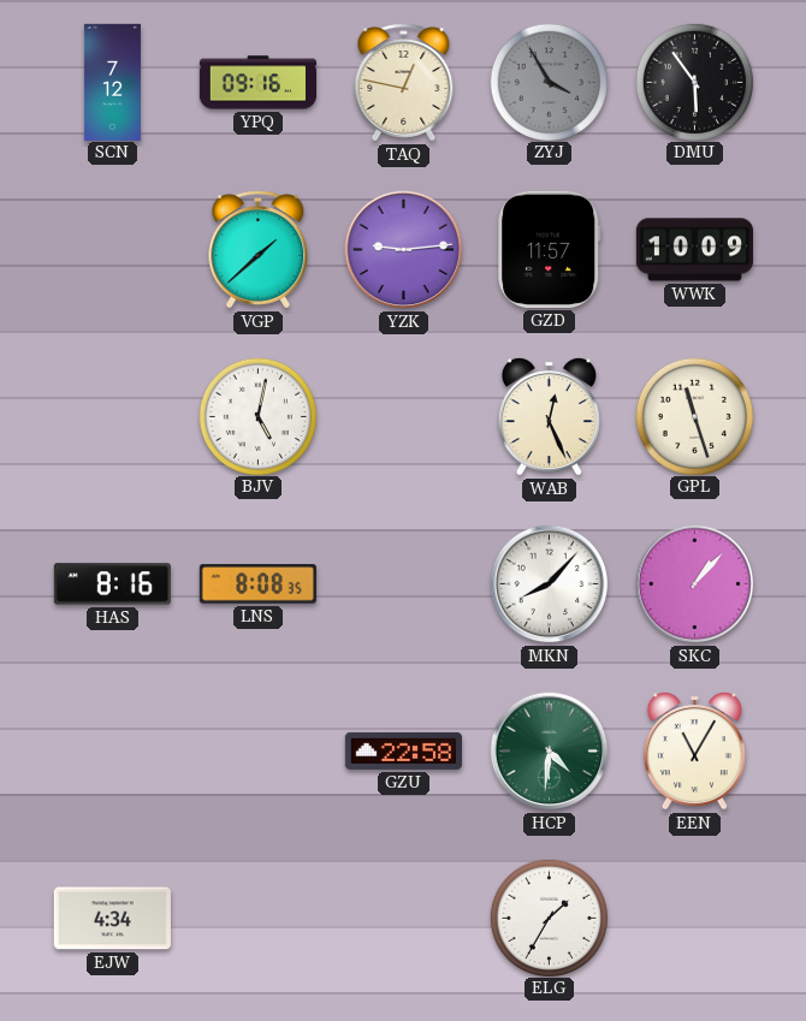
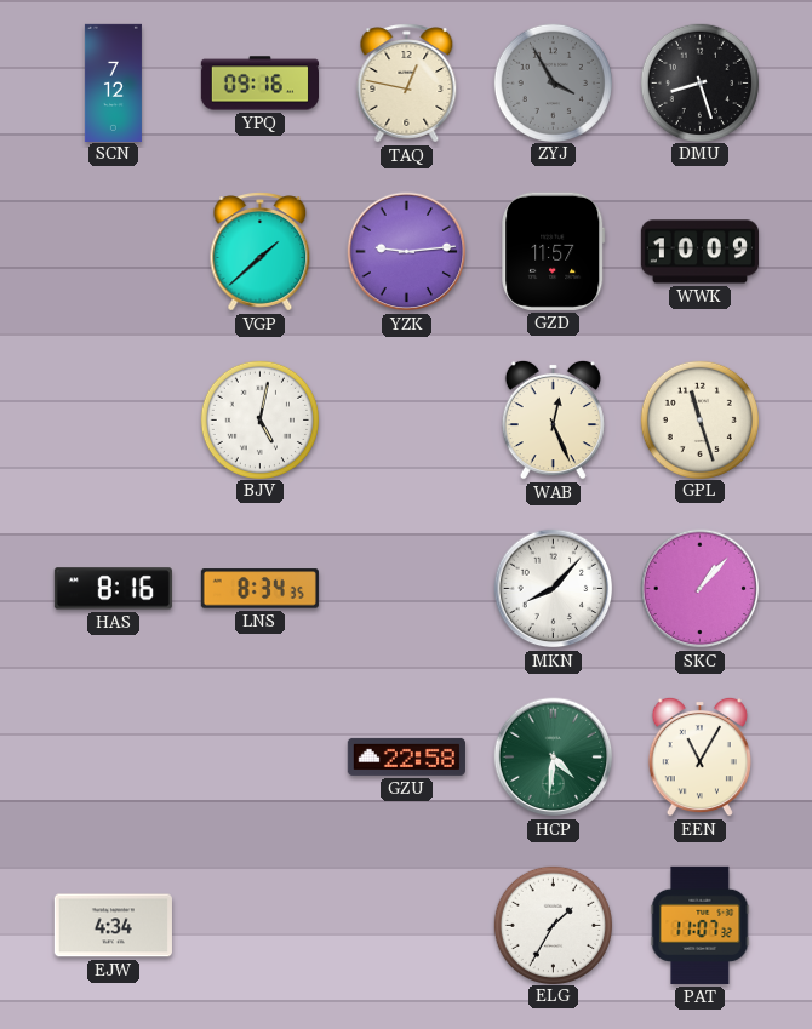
DMU: 5:54 -> 8:27 (699, 82)
LNS: 8:08 -> 8:34 (259, 589)
PAT: none -> 11:07 (701, 925)
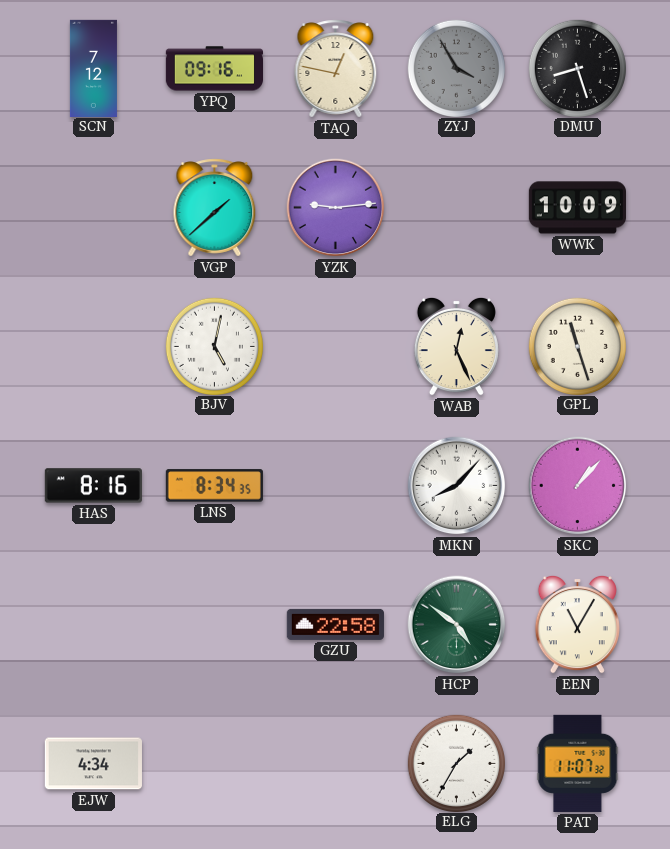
GZD: 11:57 -> none (554, 251)
HCP: 4:31 -> 4:51 (457, 625)
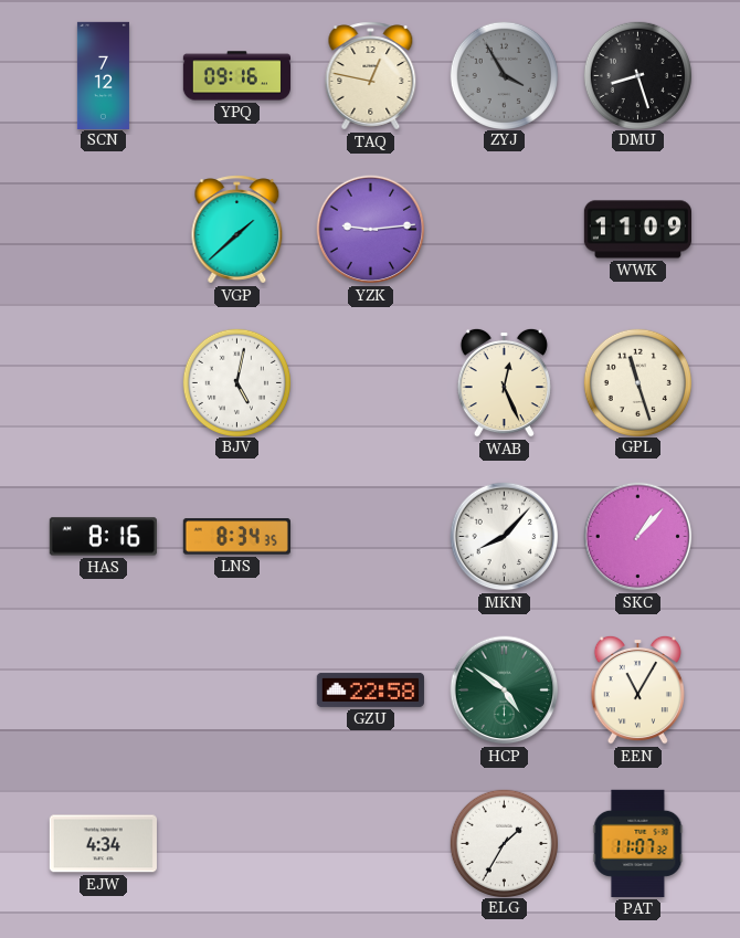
WWK: 10:09 -> 11:09 (637, 230)
